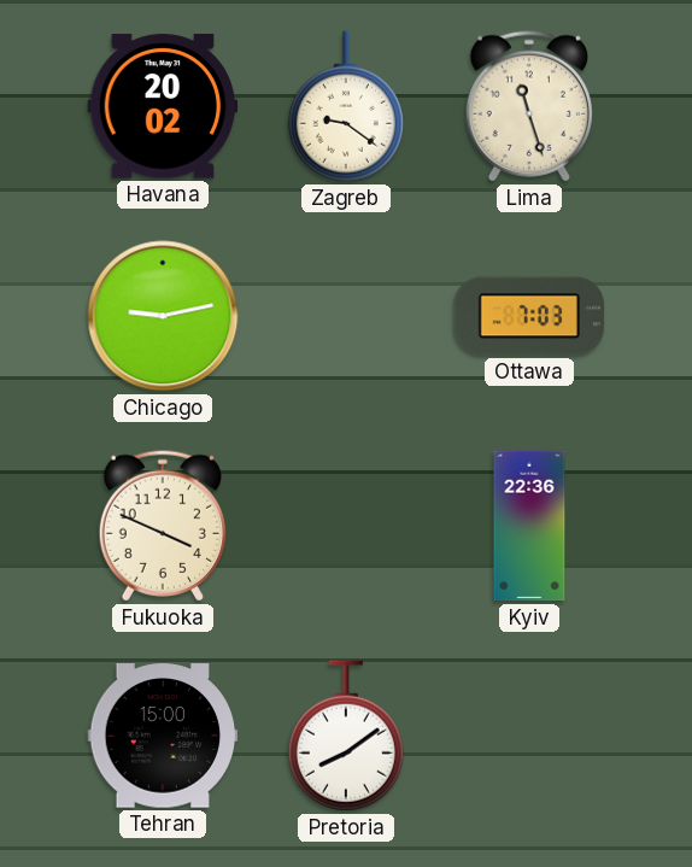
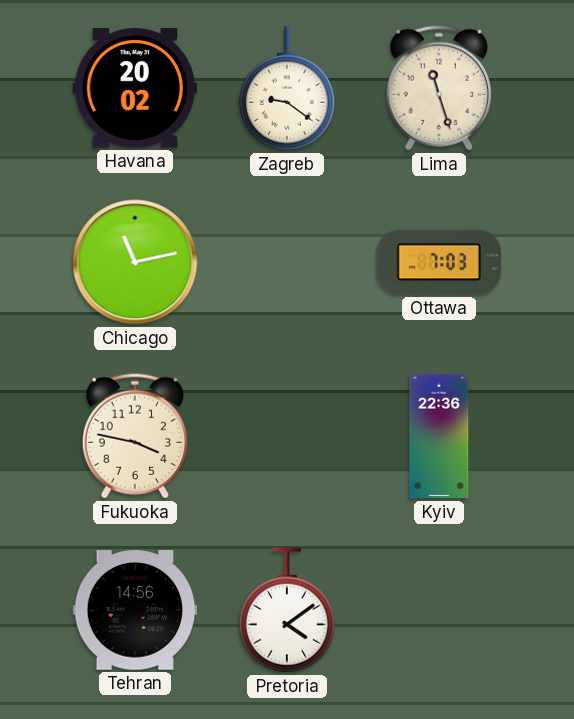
Chicago: 9:13 -> 11:13 (135, 262)
Fukuoka: 3:49 -> 3:47 (135, 436)
Tehran: 15:00 -> 14:56 (135, 610)
Pretoria: 8:09 -> 4:09 (287, 610)
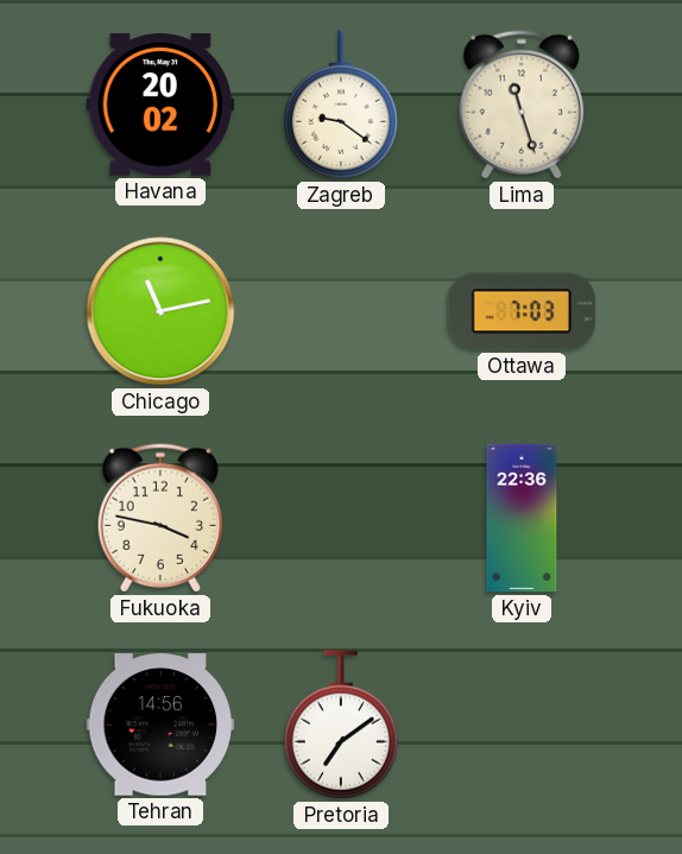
Pretoria: 4:09 -> 7:09 (341, 725)
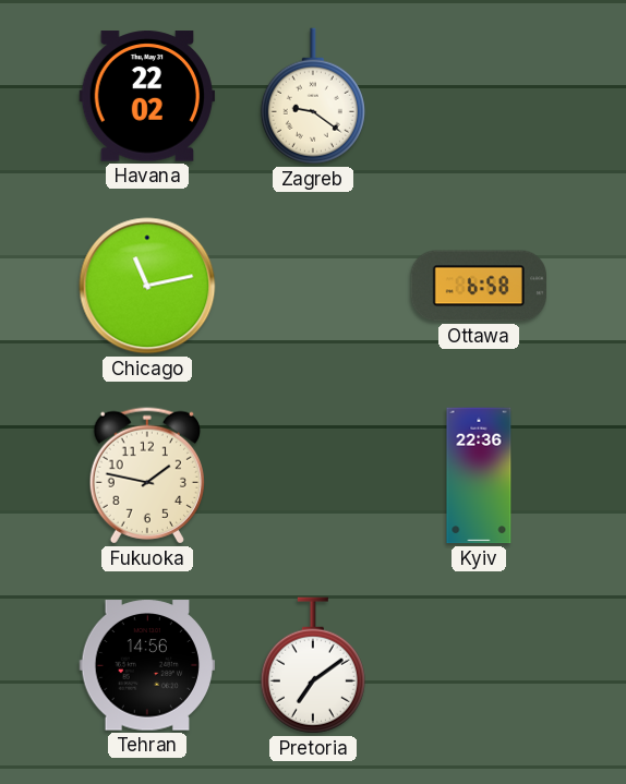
Havana: 20:02 -> 22:02 (147, 96)
Lima: 11:27 -> none (522, 105)
Ottawa: 7:03 -> 6:58 (479, 286)
Fukuoka: 3:47 -> 1:47 (147, 475)
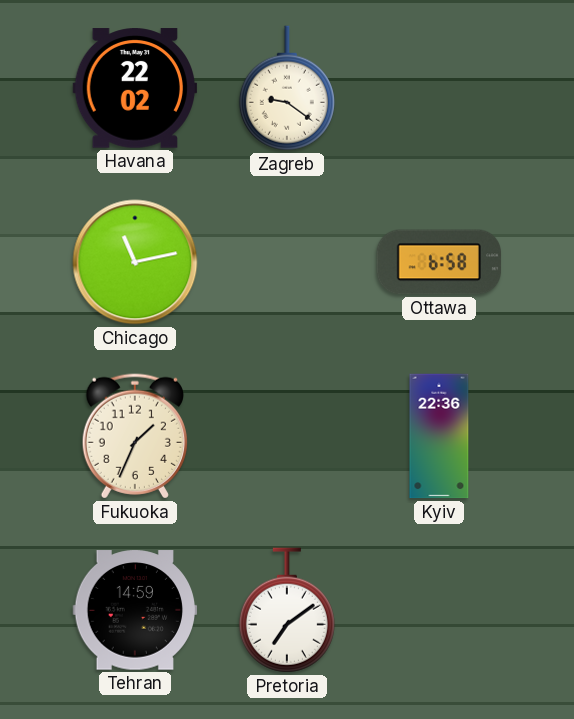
Fukuoka: 1:47 -> 1:34 (135, 436)
Tehran: 14:56 -> 14:59 (135, 610)
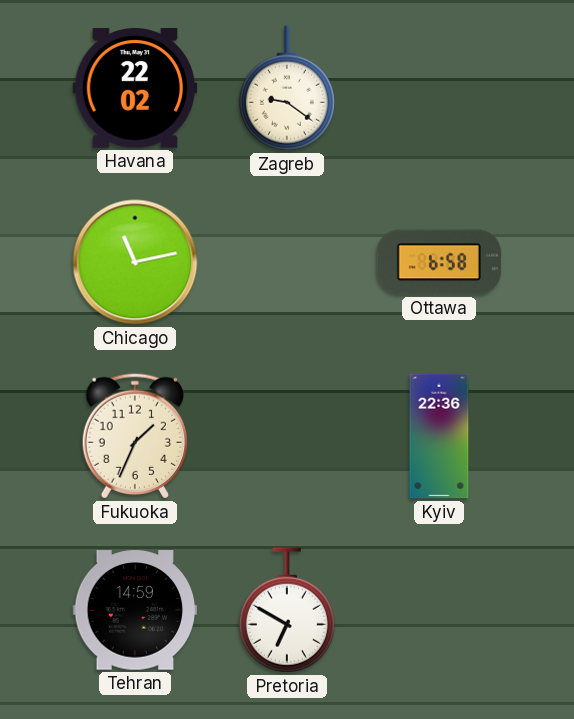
Pretoria: 7:09 -> 6:50 (287, 610)
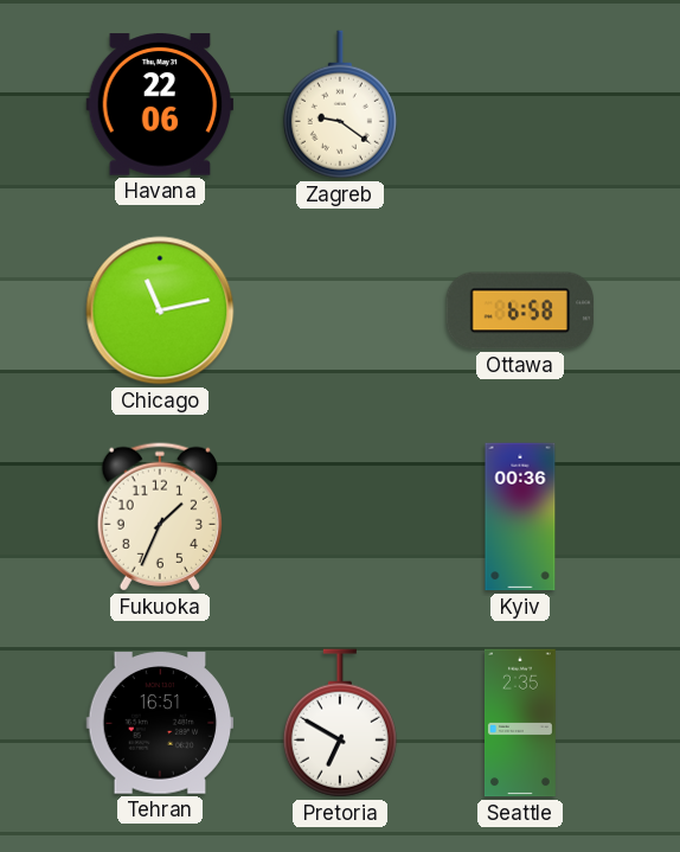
Havana: 22:02 -> 22:06 (160, 104)
Kyiv: 22:36 -> 00:36 (520, 517)
Tehran: 14:59 -> 16:51 (160, 723)
Seattle: none -> 2:35 (520, 723)
